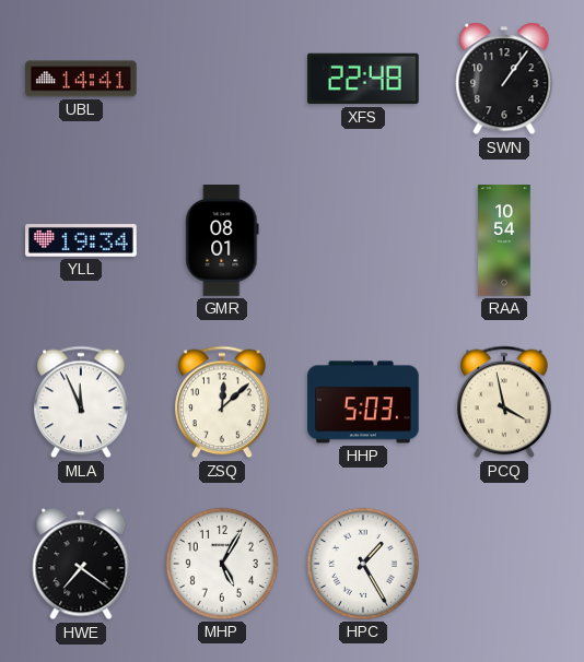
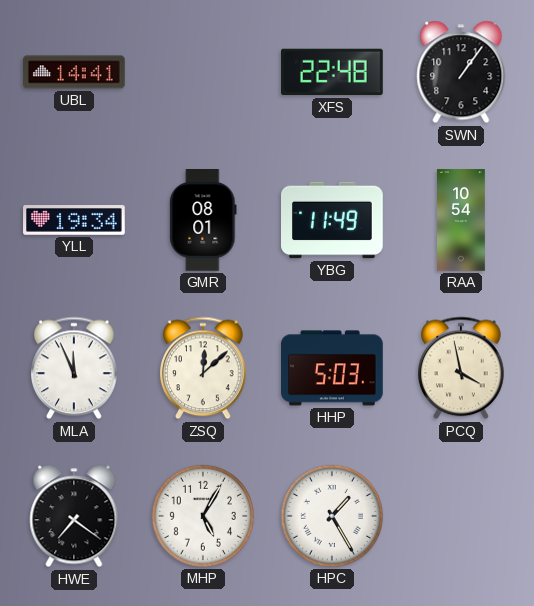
YBG: none -> 11:49 (333, 220)
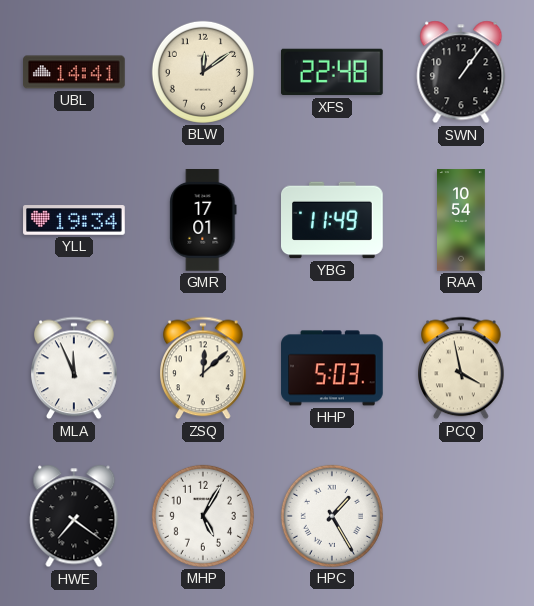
BLW: none -> 12:09 (203, 72)
GMR: 08:01 -> 17:01 (203, 221)
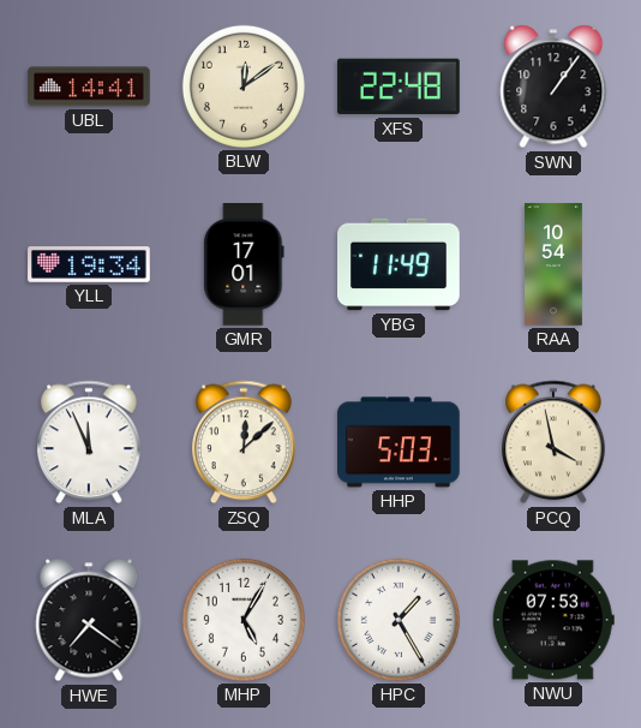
NWU: none -> 07:53 (553, 620)
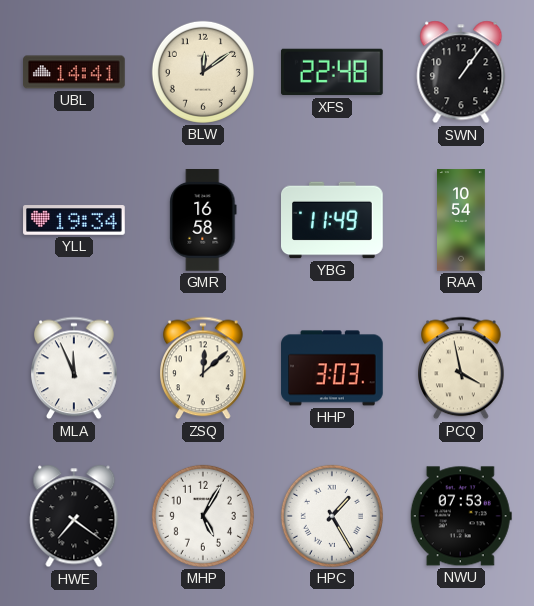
GMR: 17:01 -> 16:58 (203, 221)
HHP: 5:03 -> 3:03 (332, 368)
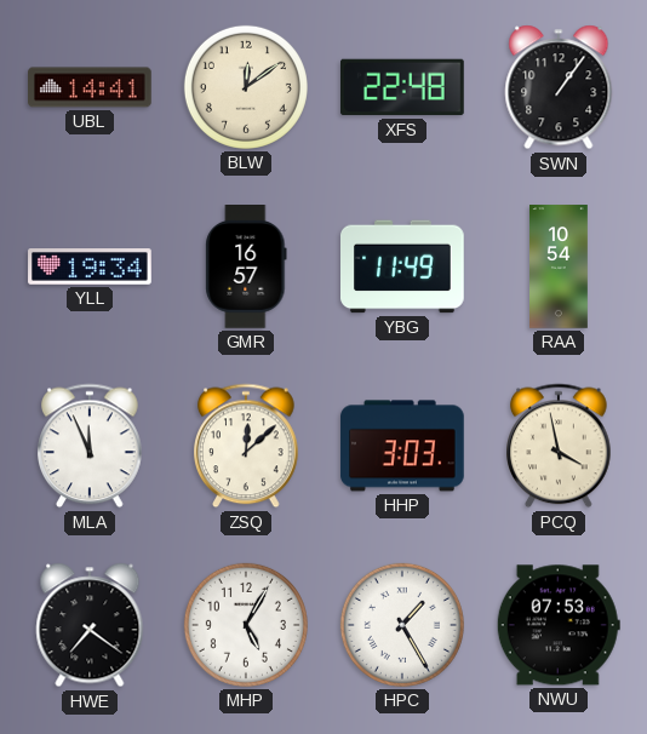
GMR: 16:58 -> 16:57 (246, 268)
